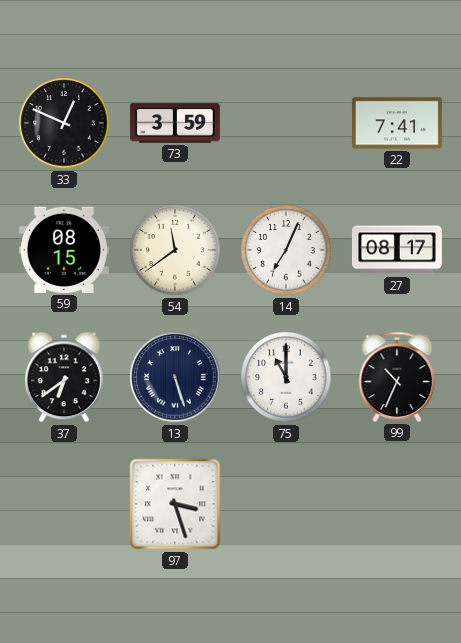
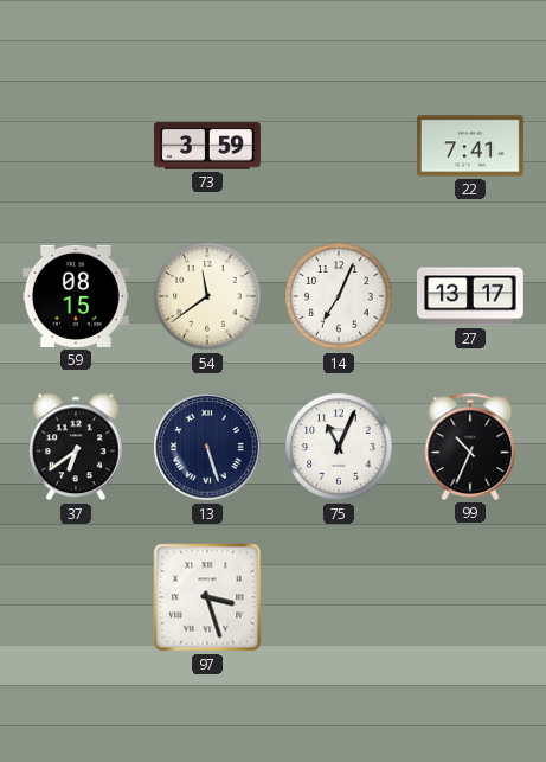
33: 12:49 -> none (64, 123)
27: 08:17 -> 13:17 (470, 296)
75: 11:00 -> 11:04 (339, 447)
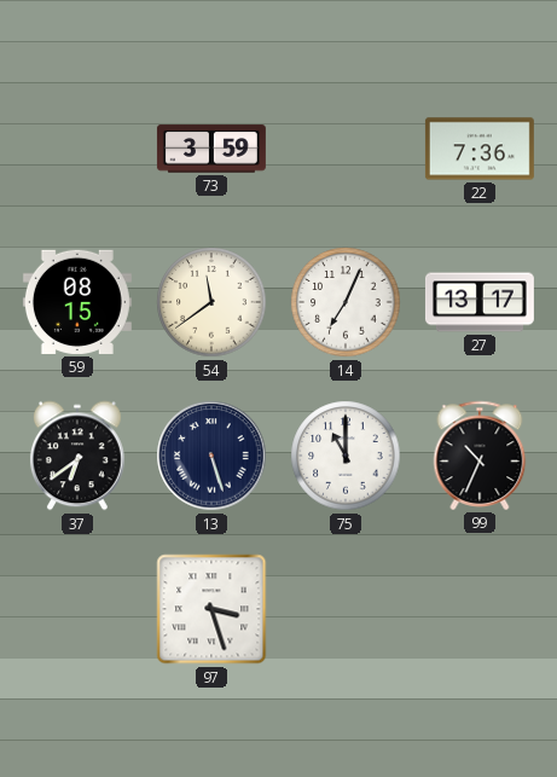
22: 7:41 -> 7:36 (480, 149)
75: 11:04 -> 11:00 (346, 456)
